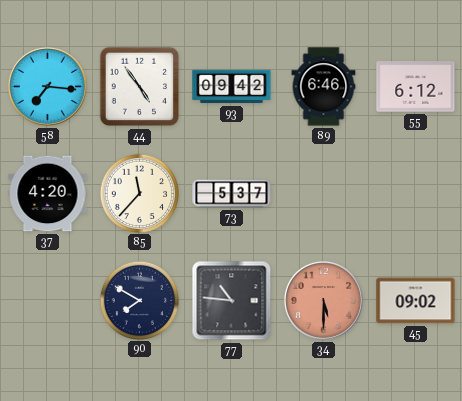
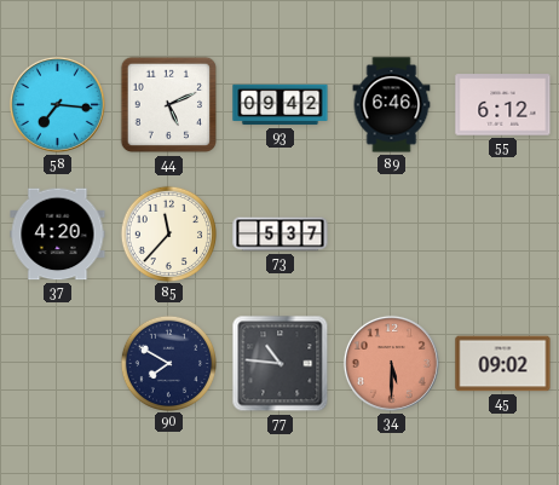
44: 4:54 -> 5:11 (169, 105)
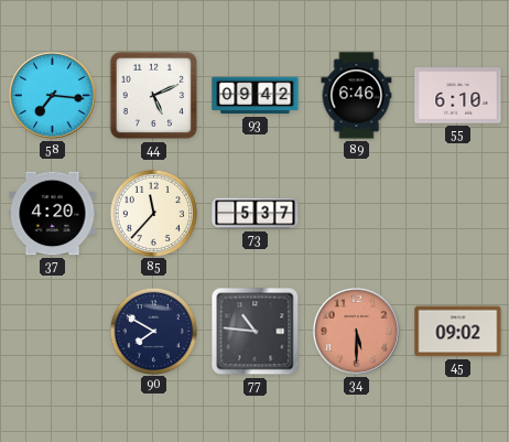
55: 6:12 -> 6:10 (458, 96)
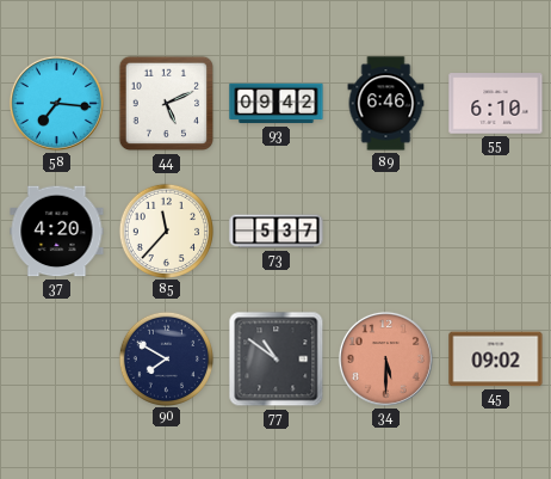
77: 10:46 -> 10:51 (277, 360)
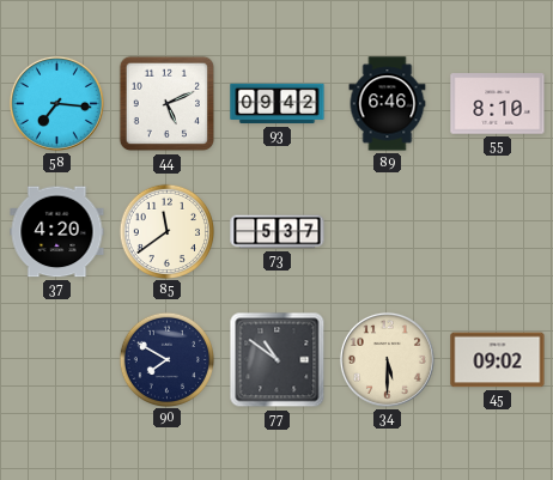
55: 6:10 -> 8:10 (498, 104)
85: 11:37 -> 11:39 (166, 231)
34 dial: salmon -> cream (387, 359)
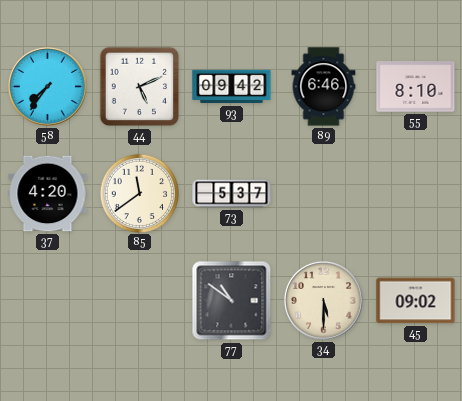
58: 7:16 -> 7:36 (47, 86)
90: 7:50 -> none (166, 359)
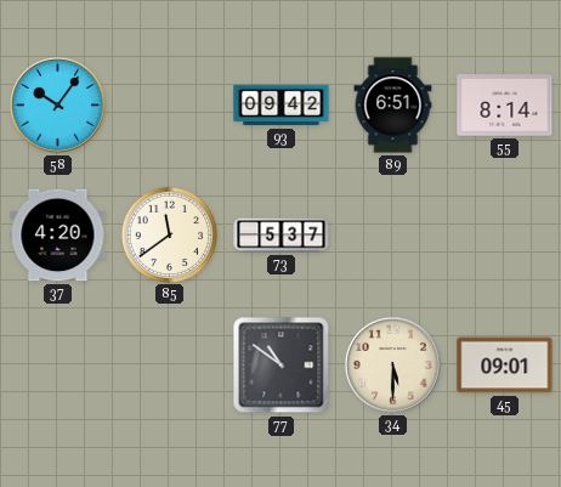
58: 7:36 -> 10:06 (57, 104)
44: 5:11 -> none (140, 87)
89: 6:46 -> 6:51 (393, 106)
55: 8:10 -> 8:14 (505, 106)
45: 09:02 -> 09:01 (505, 366)
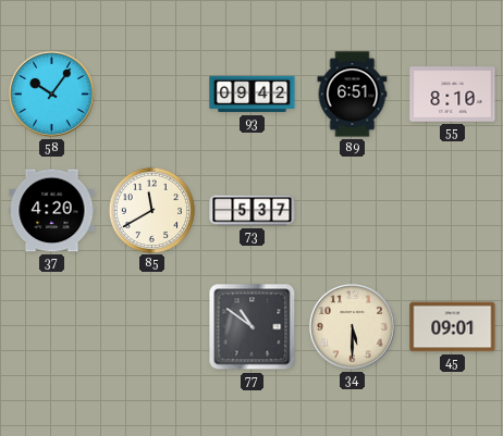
55: 8:14 -> 8:10 (453, 95)
85: 11:39 -> 11:40 (151, 210)
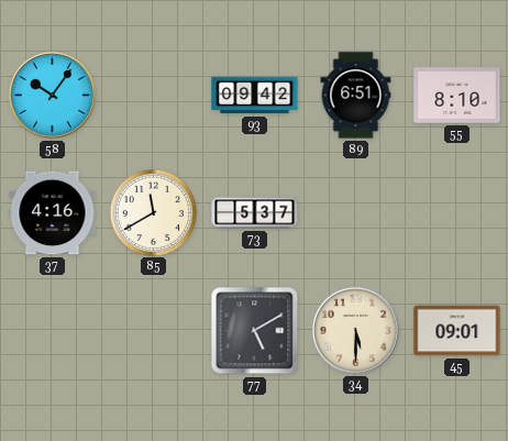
37: 4:20 -> 4:16 (53, 213)
77: 10:51 -> 5:10 (255, 331)
